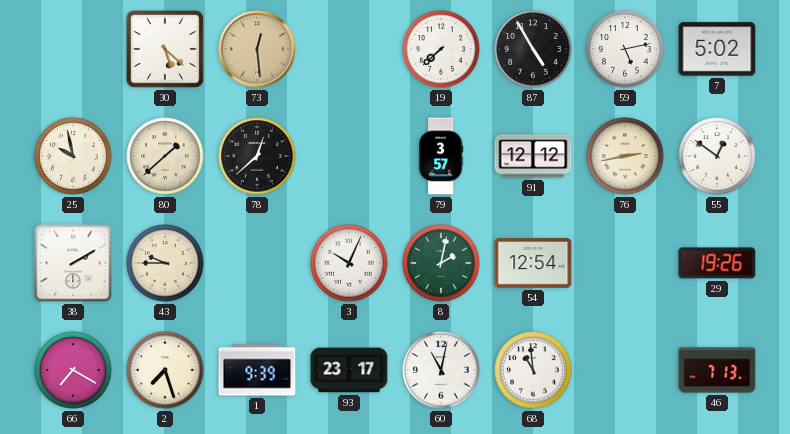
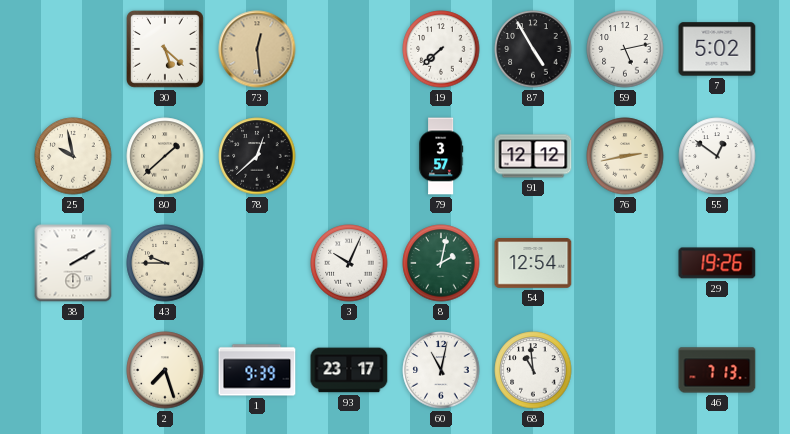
66: 7:20 -> none (73, 370)
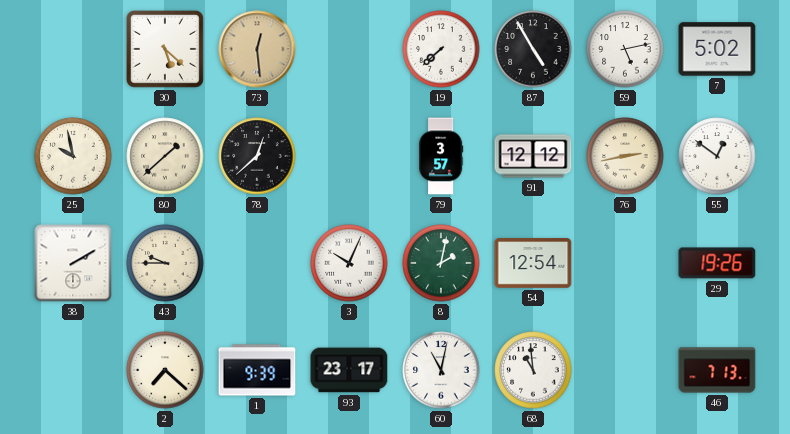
2: 7:27 -> 7:22 (165, 370)
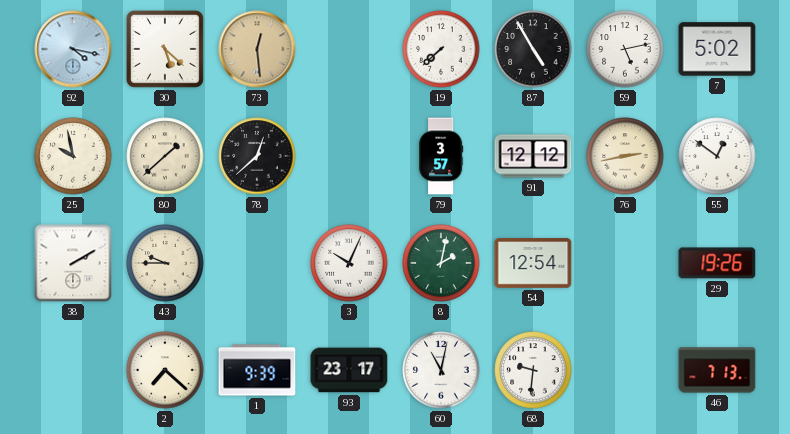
92: none -> 4:17 (73, 49)
68: 10:59 -> 9:31 (533, 370)
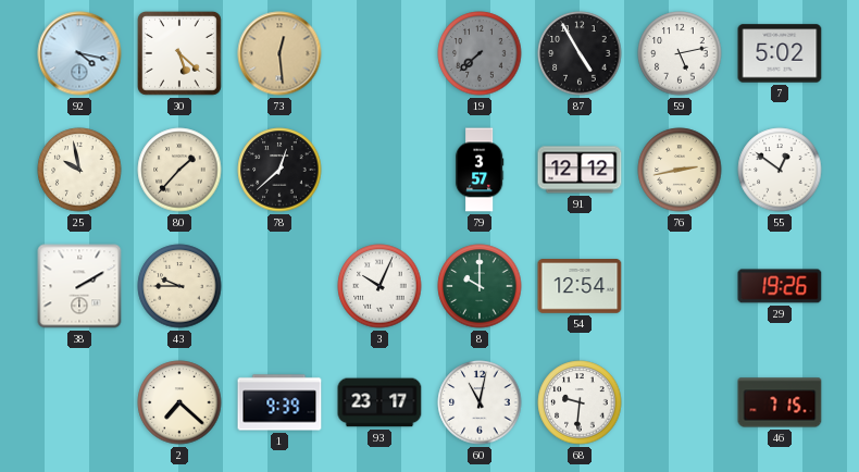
19 dial: white -> grey (480, 53)
80: 1:38 -> 1:37 (179, 170)
8: 2:02 -> 10:00 (480, 286)
46: 7:13 -> 7:15 (780, 402)
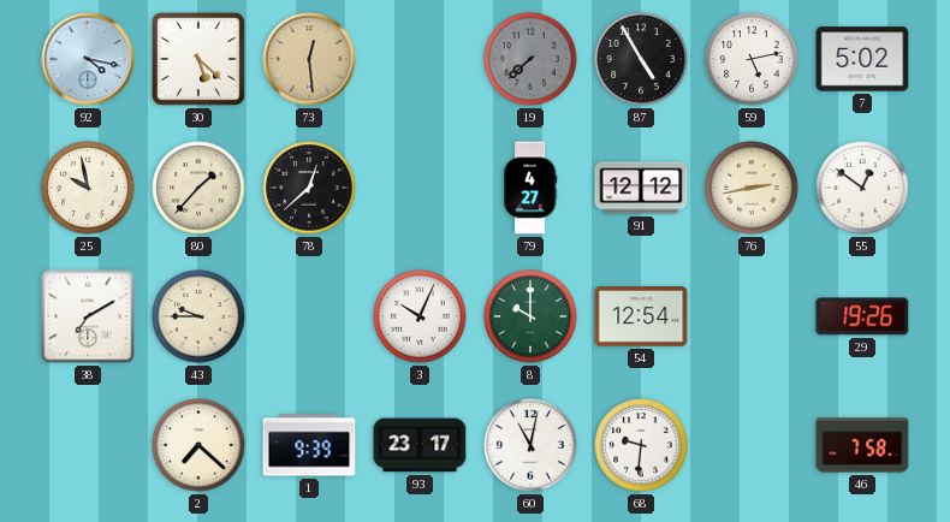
79: 3:57 -> 4:27 (530, 188)
38: 2:10 -> 7:10 (88, 316)
46: 7:15 -> 7:58 (862, 445)
